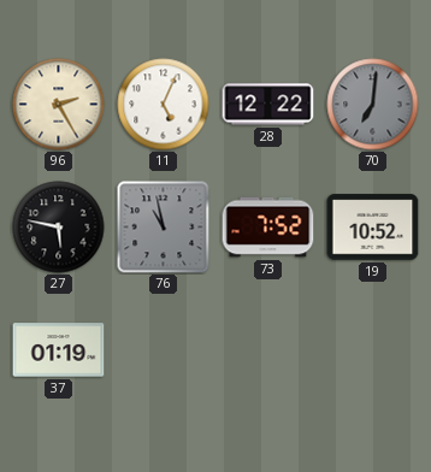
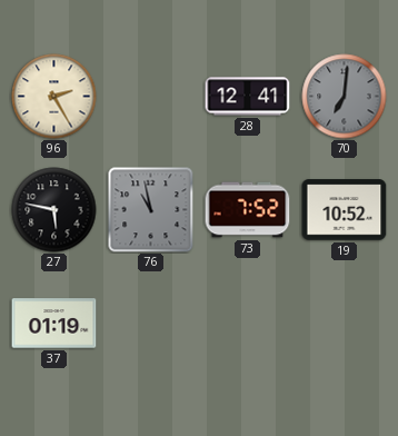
11: 5:04 -> none (164, 105)
28: 12:22 -> 12:41 (248, 97)
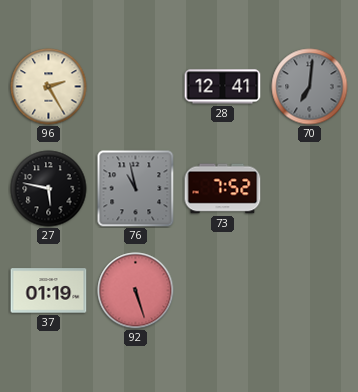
19: 10:52 -> none (345, 210)
92: none -> 5:27 (136, 291)
